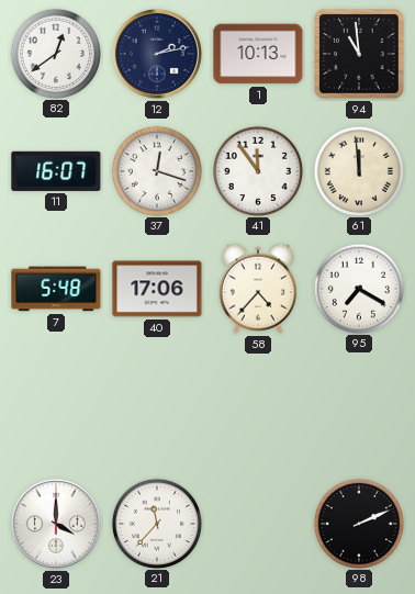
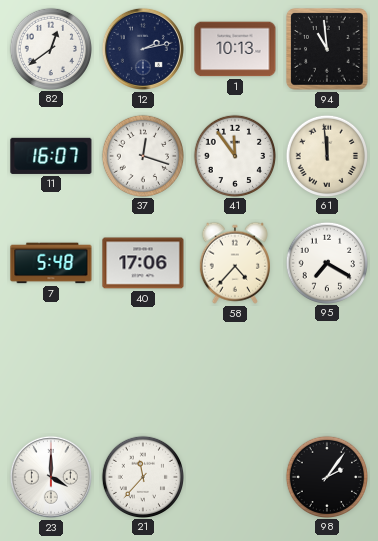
98: 2:11 -> 2:06 (326, 476)
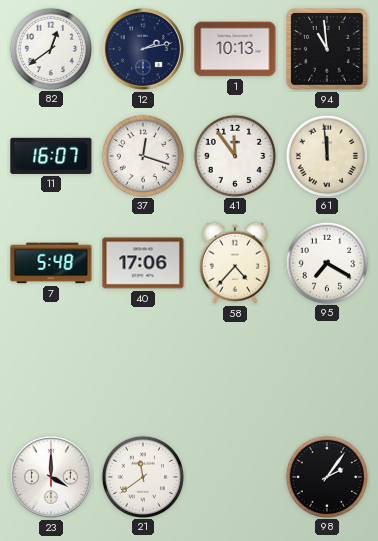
21: 11:37 -> 11:39 (142, 476)
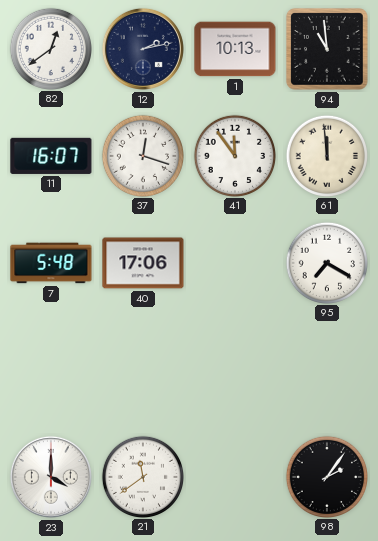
58: 4:37 -> none (235, 263)
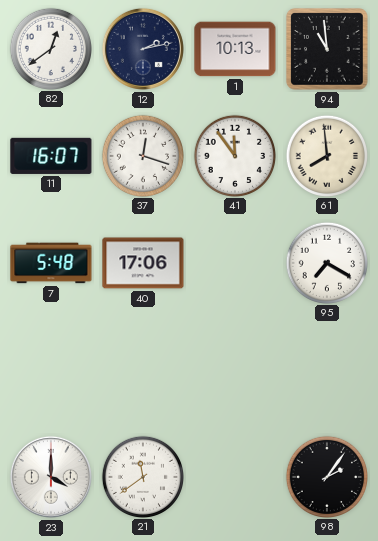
61: 11:59 -> 7:59 (326, 155)
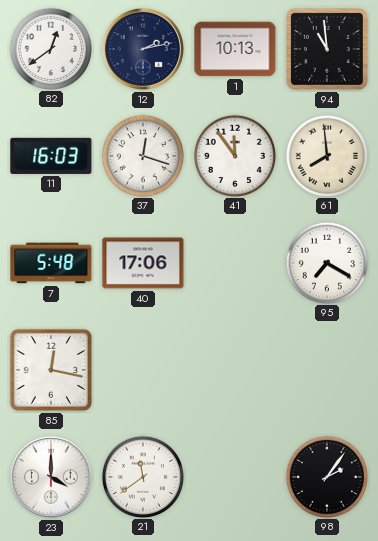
11: 16:07 -> 16:03 (51, 156)
85: none -> 12:17 (51, 370)
